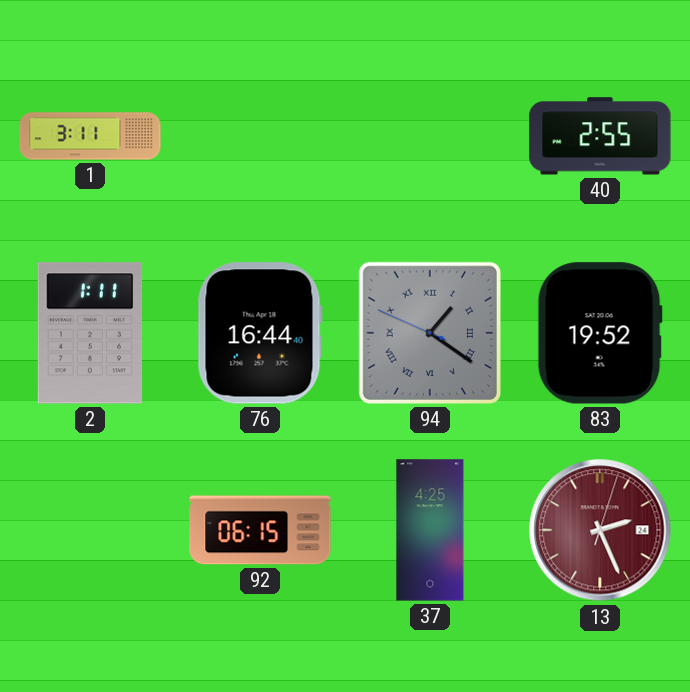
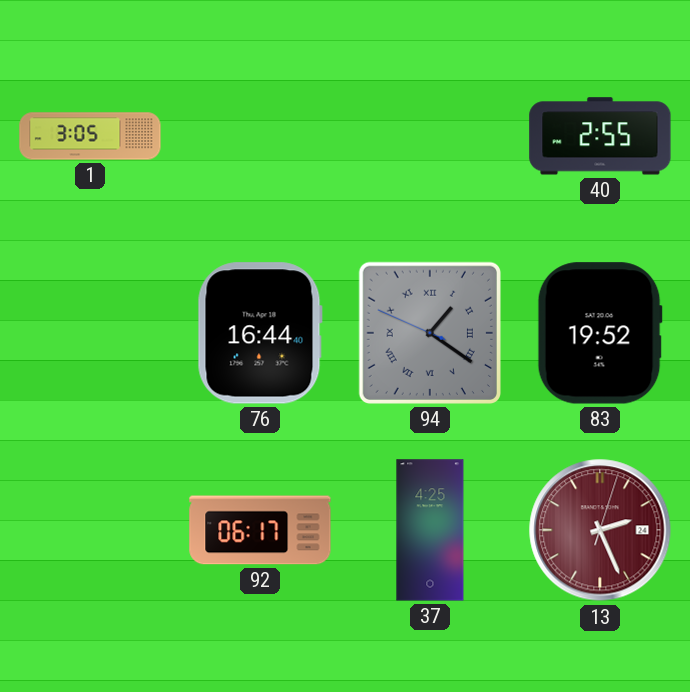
1: 3:11 -> 3:05 (90, 136)
2: 1:11 -> none (90, 333)
92: 06:15 -> 06:17 (260, 530)
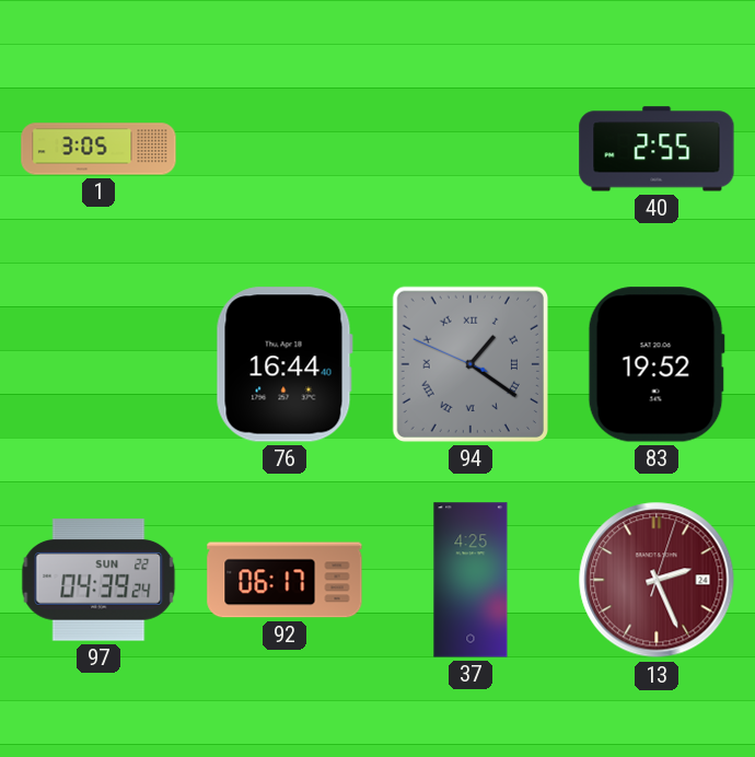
97: none -> 04:39 (98, 580)
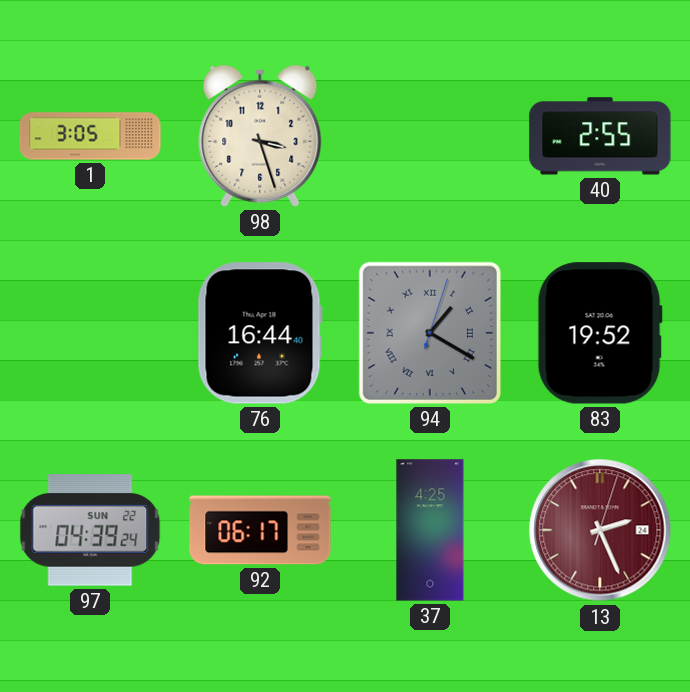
98: none -> 3:27 (260, 136)
94: 1:20:49 -> 1:20:03 (430, 333)
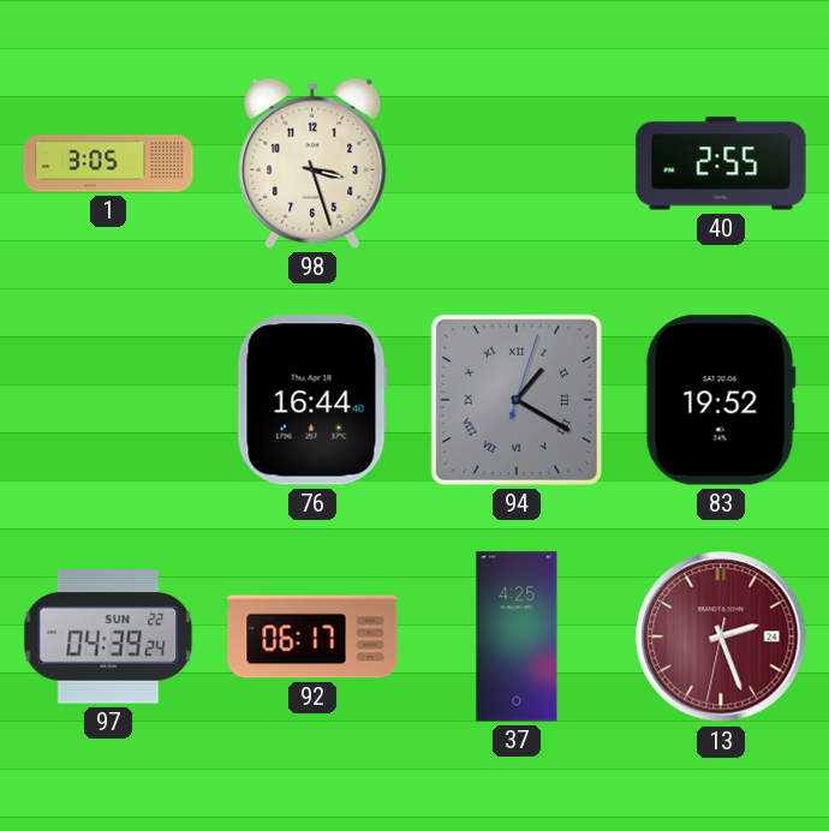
13: 2:26:03 -> 2:26:32 (721, 636)
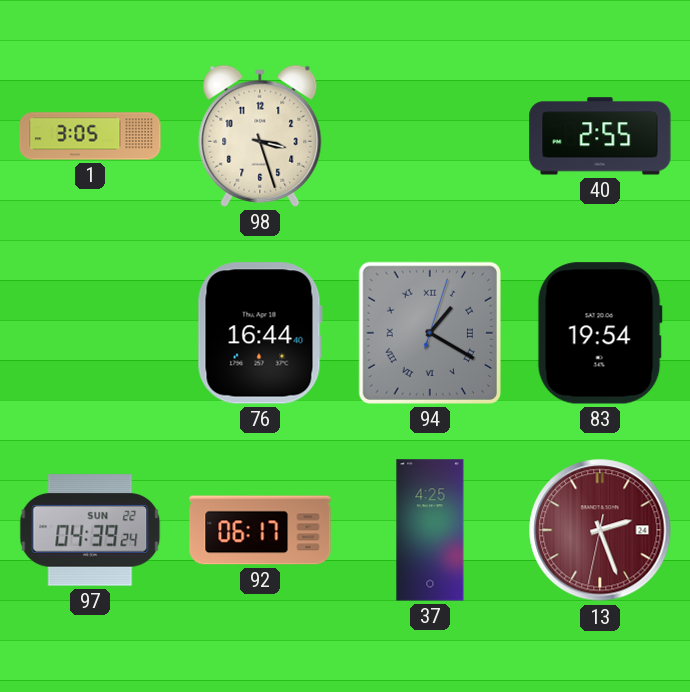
83: 19:52 -> 19:54 (600, 333)
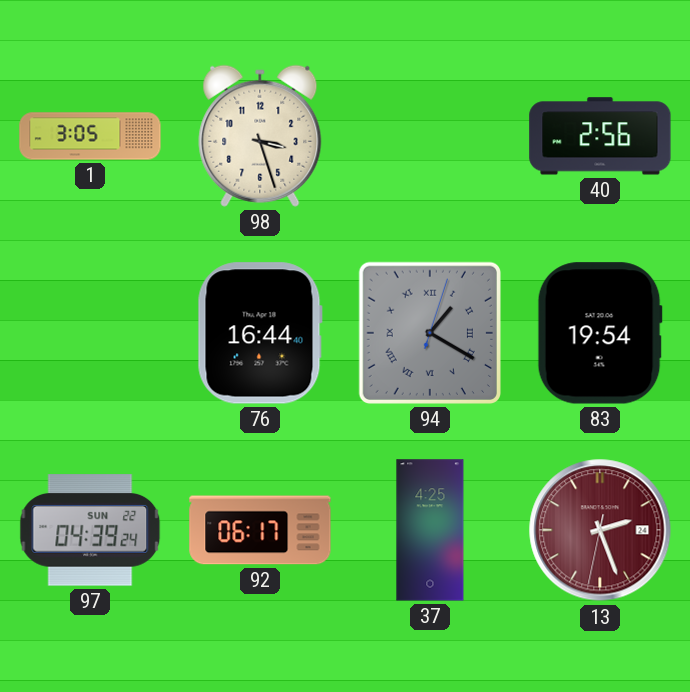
40: 2:55 -> 2:56 (600, 136)
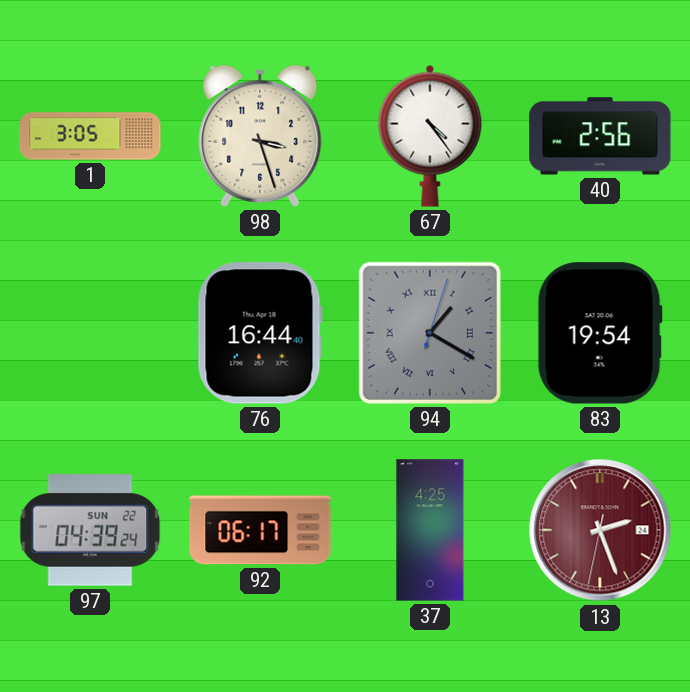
67: none -> 4:24 (430, 136)
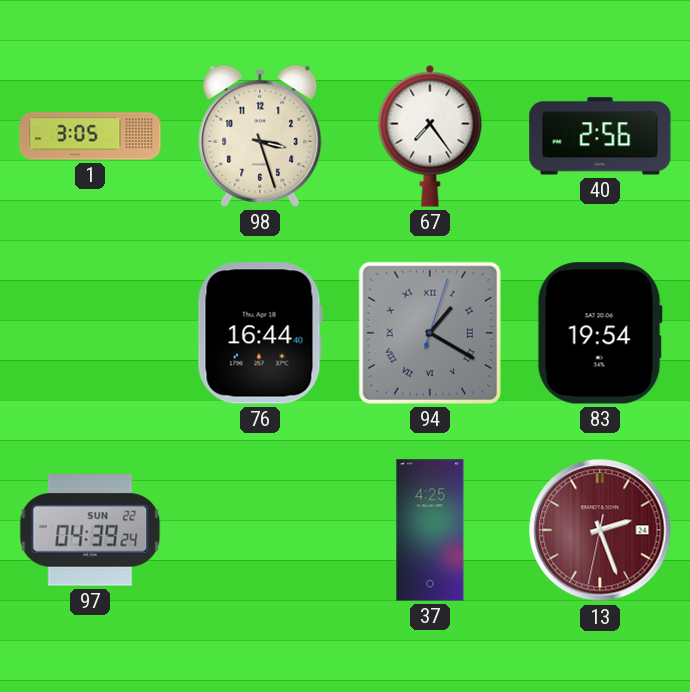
67: 4:24 -> 7:24 (430, 136)
92: 06:17 -> none (260, 530)
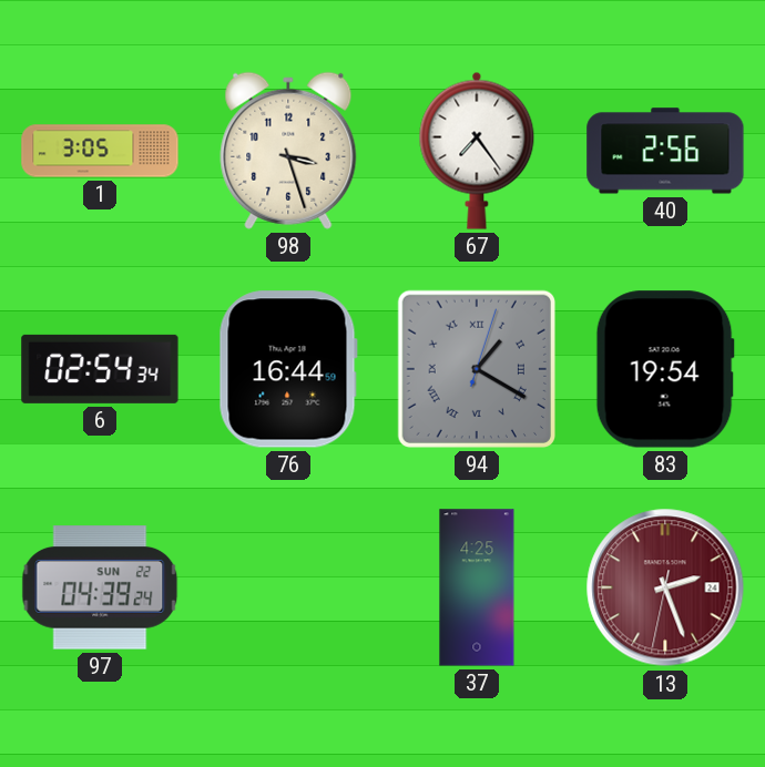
6: none -> 02:54 (100, 369)
76: 16:44:40 -> 16:44:59 (288, 369)
